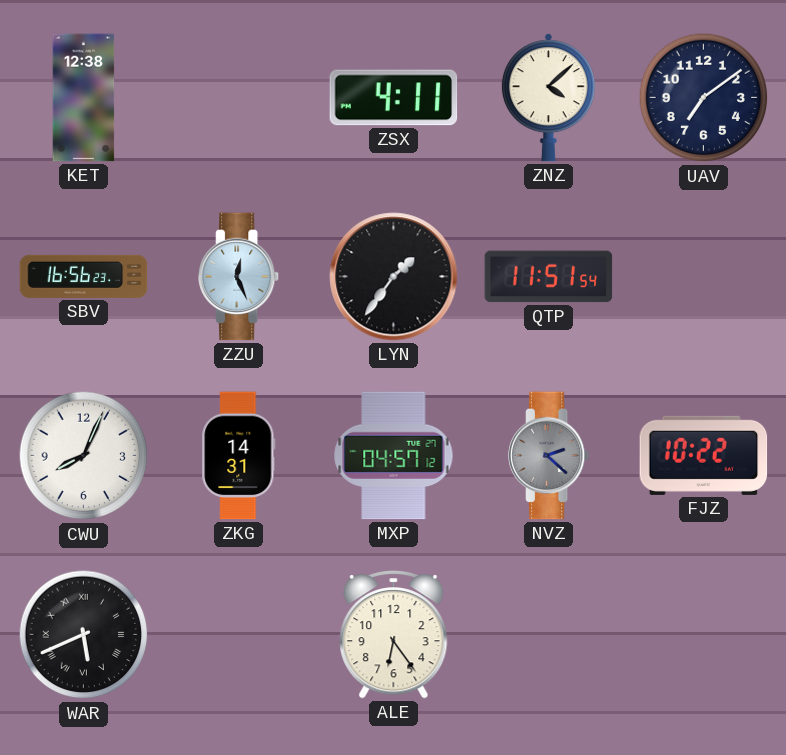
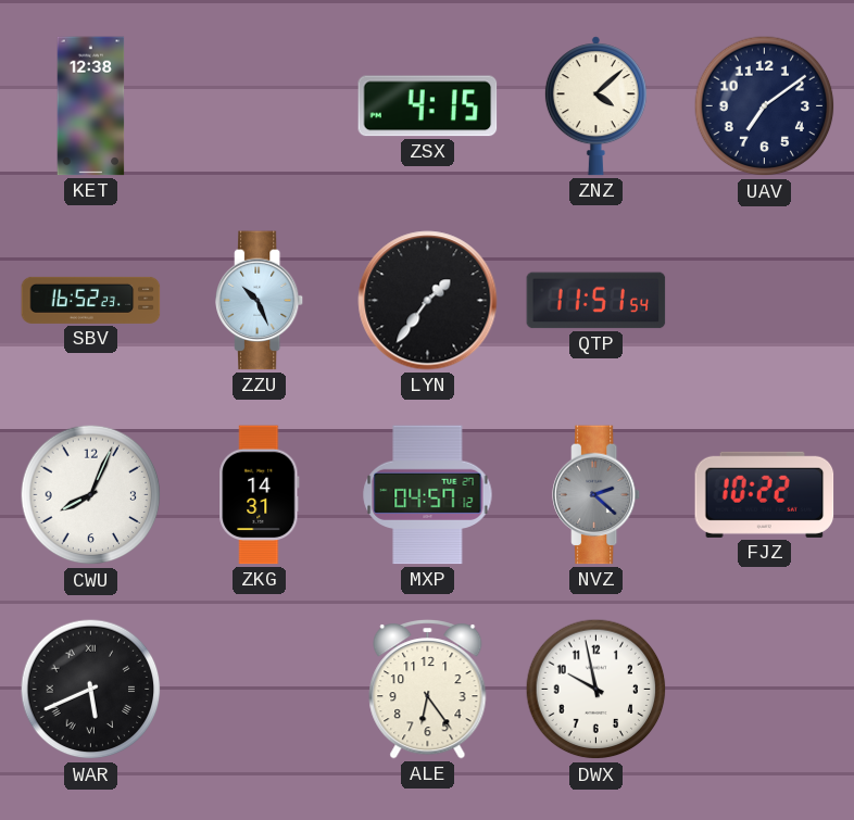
ZSX: 4:11 -> 4:15 (428, 106)
SBV: 16:56 -> 16:52 (91, 300)
ZZU: 12:26 -> 10:26 (260, 301)
DWX: none -> 9:58 (596, 690)
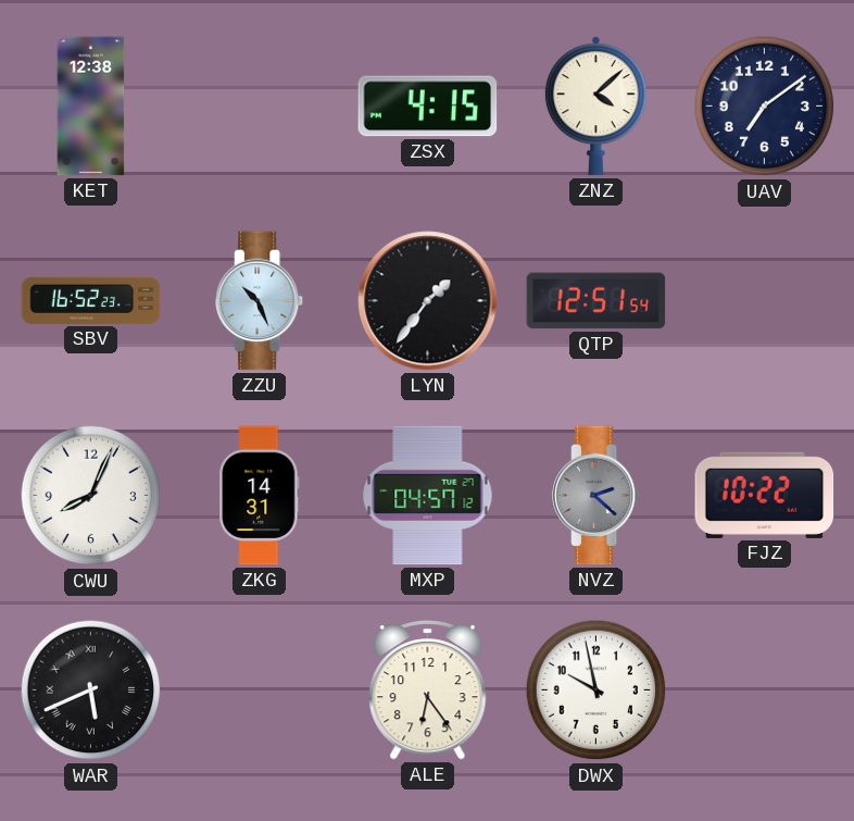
QTP: 11:51 -> 12:51 (596, 301)
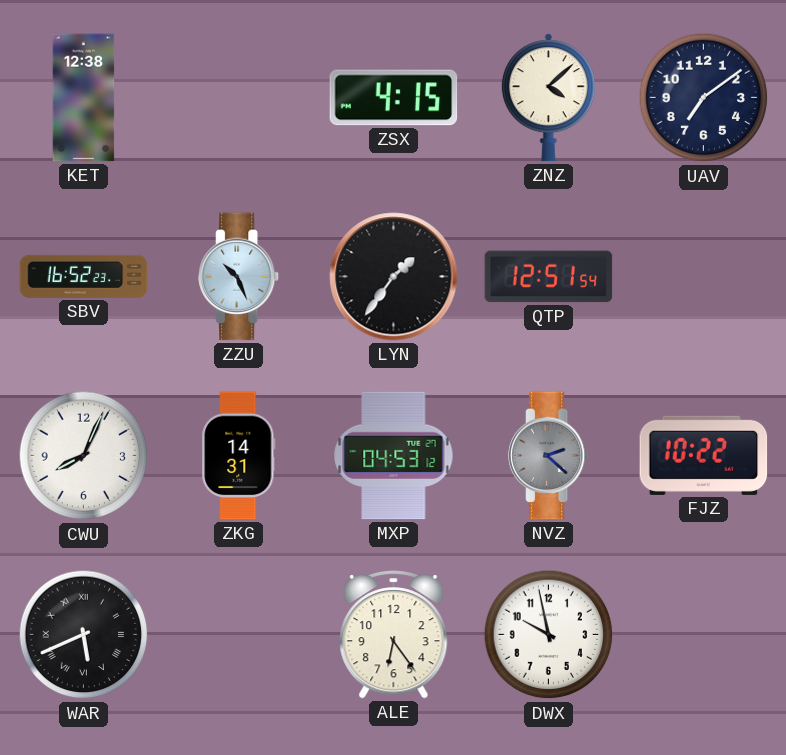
MXP: 04:57 -> 04:53 (394, 456)
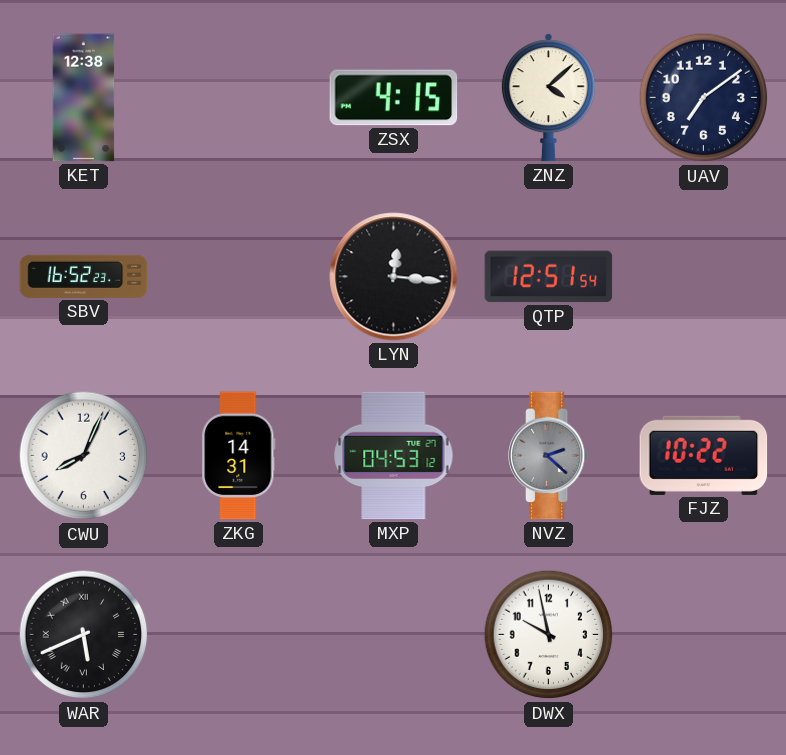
ZZU: 10:26 -> none (239, 277)
LYN: 1:36 -> 12:16 (394, 277)
ALE: 6:24 -> none (394, 635)
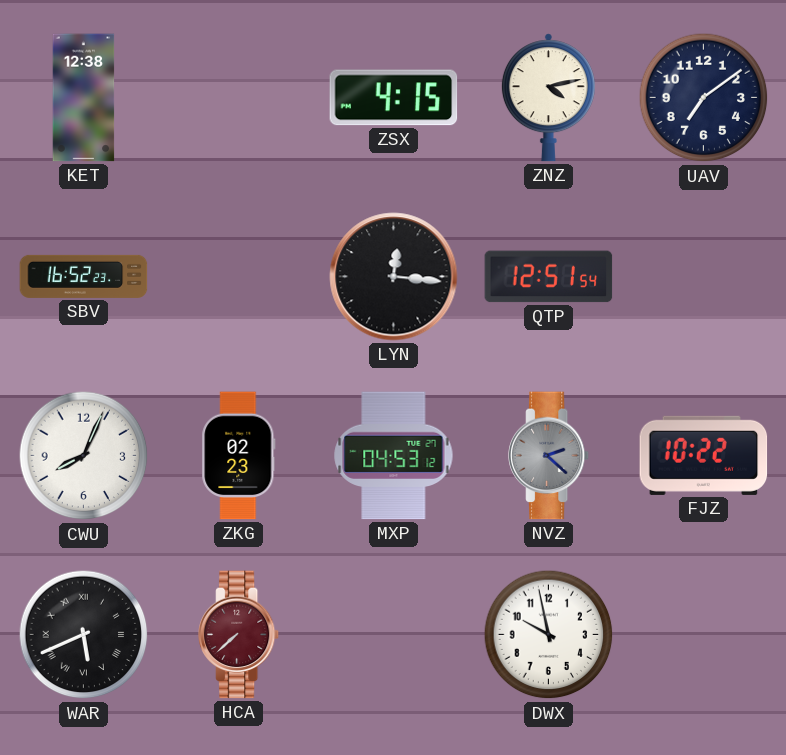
ZNZ: 4:08 -> 4:13 (548, 98)
ZKG: 14:31 -> 02:23 (239, 456)
HCA: none -> 7:38 (239, 635)
